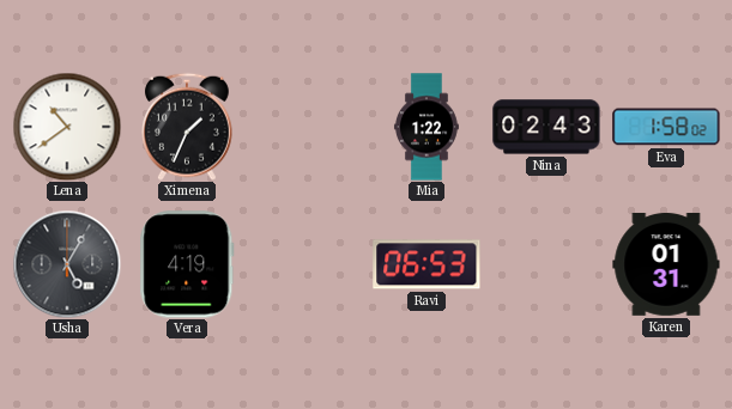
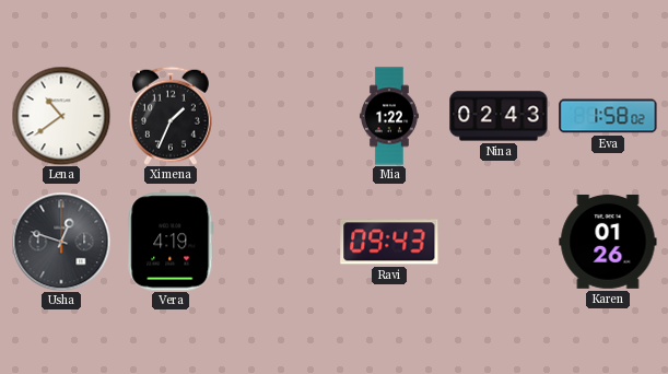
Usha: 5:05 -> 12:48 (61, 242)
Ravi: 06:53 -> 09:43 (389, 242)
Karen: 01:31 -> 01:26 (608, 242)
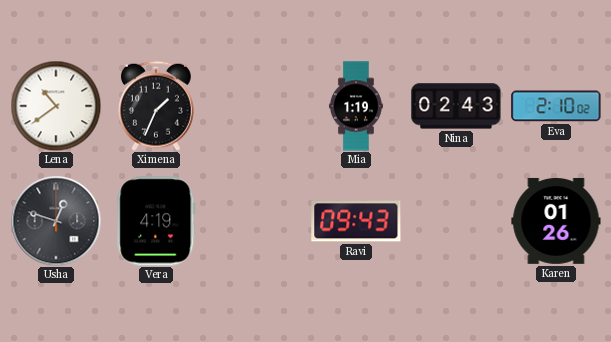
Mia: 1:22 -> 1:19 (356, 106)
Eva: 1:58 -> 2:10 (556, 106)
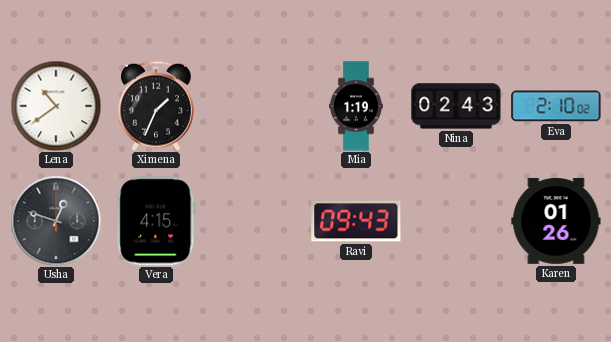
Vera: 4:19 -> 4:15 (156, 221)
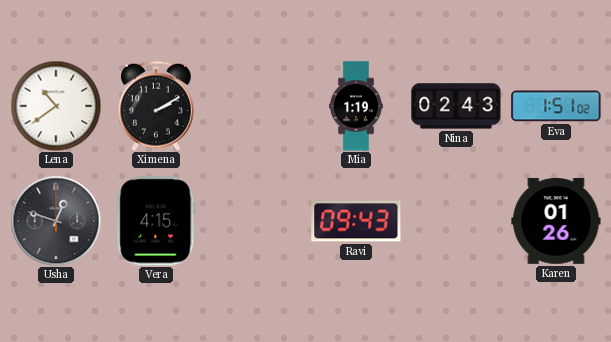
Ximena: 1:34 -> 2:10 (156, 106)
Eva: 2:10 -> 1:51 (556, 106)
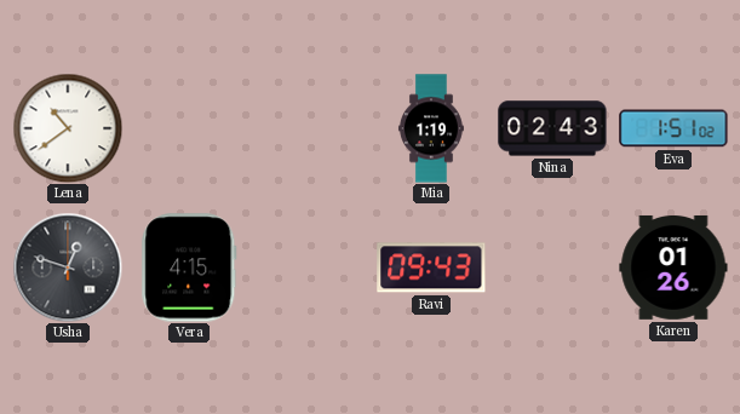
Ximena: 2:10 -> none (156, 106)
